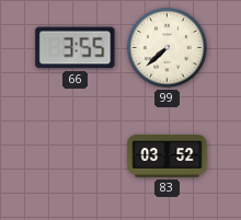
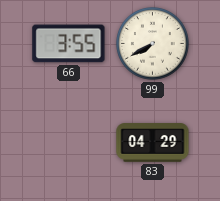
99: 7:38 -> 7:40 (153, 44)
83: 03:52 -> 04:29 (153, 143)
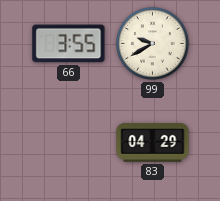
99: 7:40 -> 9:40 (153, 44)
